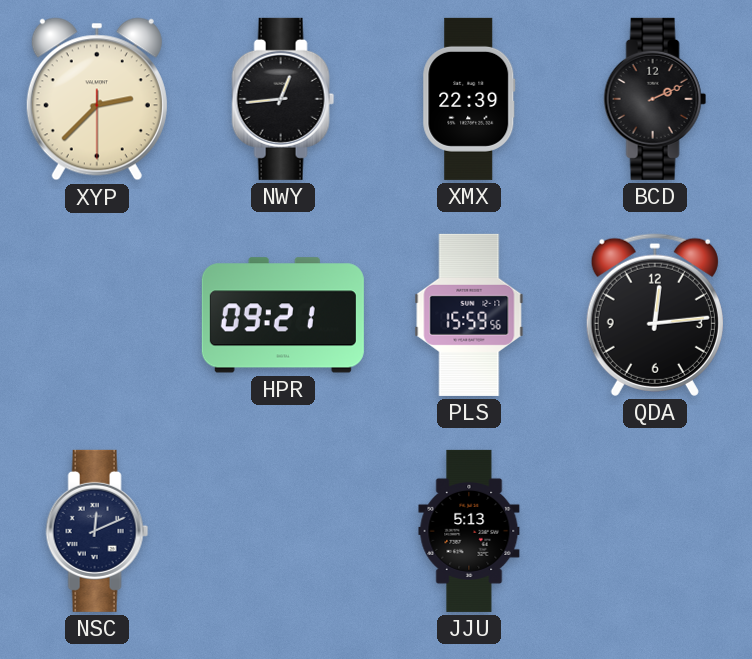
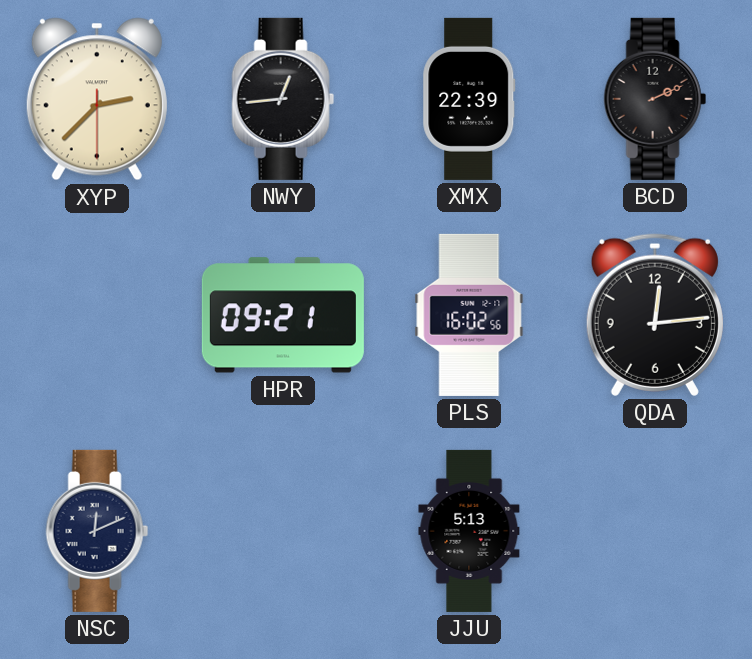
PLS: 15:59 -> 16:02 (469, 315)
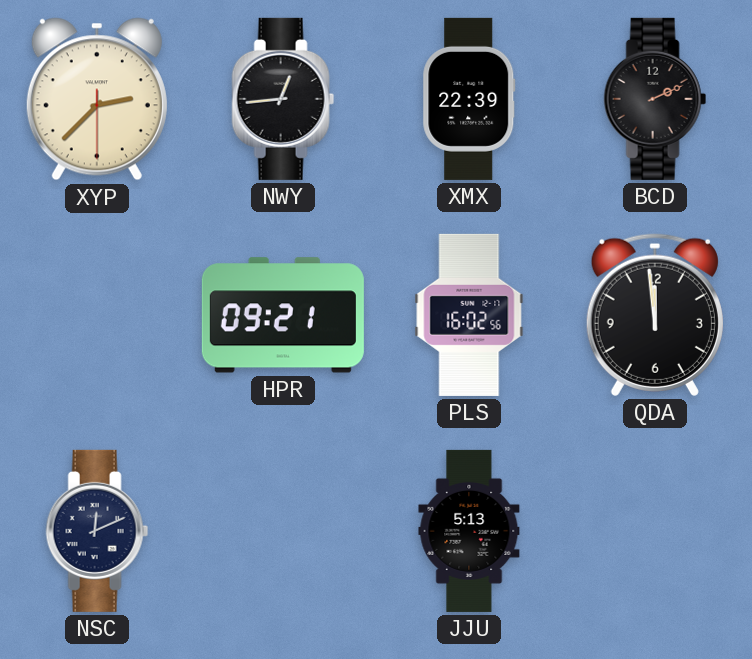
QDA: 12:14 -> 11:59 (655, 315)
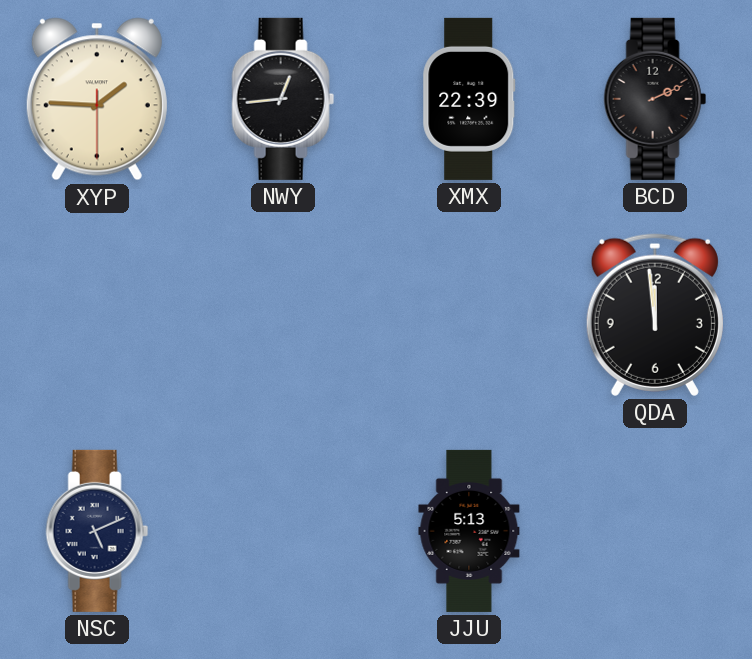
XYP: 2:37 -> 1:45 (97, 99)
HPR: 09:21 -> none (283, 315)
PLS: 16:02 -> none (469, 315)
NSC: 12:11 -> 5:11 (97, 531)
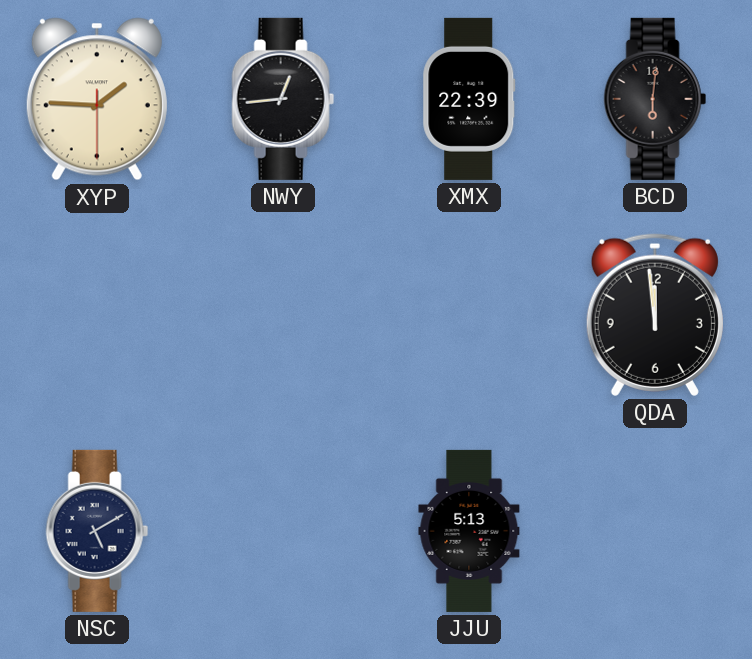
BCD: 2:11 -> 6:01 (655, 99)
NSC: 5:11 -> 5:10 (97, 531)
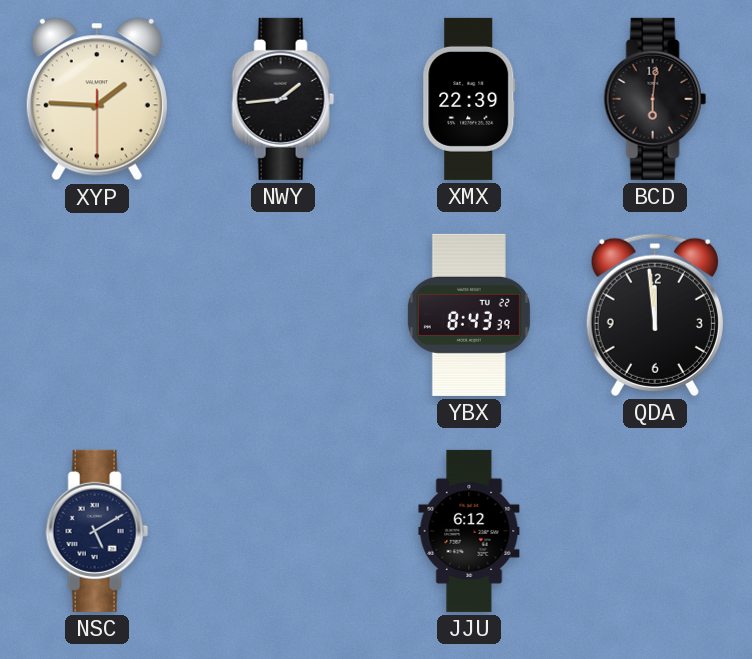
NWY: 12:44 -> 1:44 (283, 99)
YBX: none -> 8:43 (469, 315)
JJU: 5:13 -> 6:12 (469, 531)
